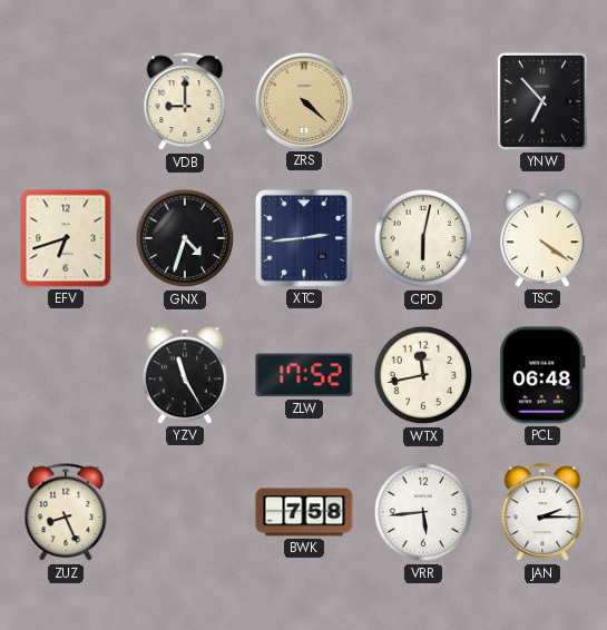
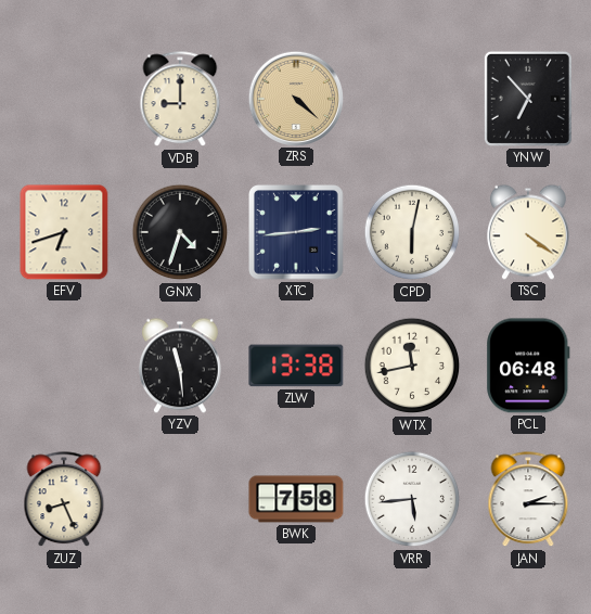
YZV: 11:25 -> 11:29 (180, 366)
ZLW: 17:52 -> 13:38 (296, 366)
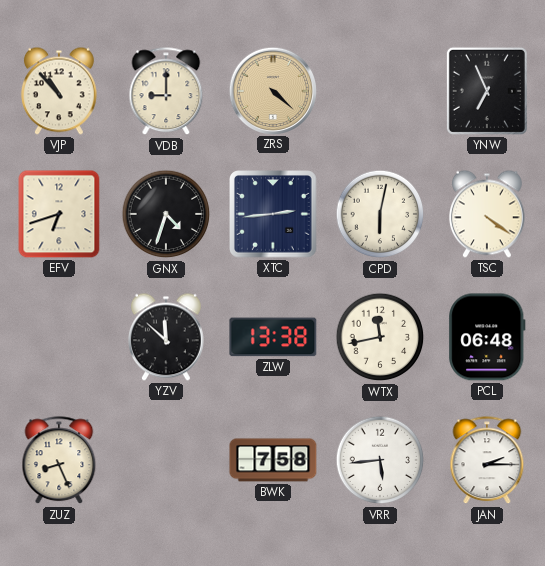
VJP: none -> 10:53 (59, 91)
YNW: 6:53 -> 6:56 (487, 91)
YZV: 11:29 -> 11:52 (166, 337)
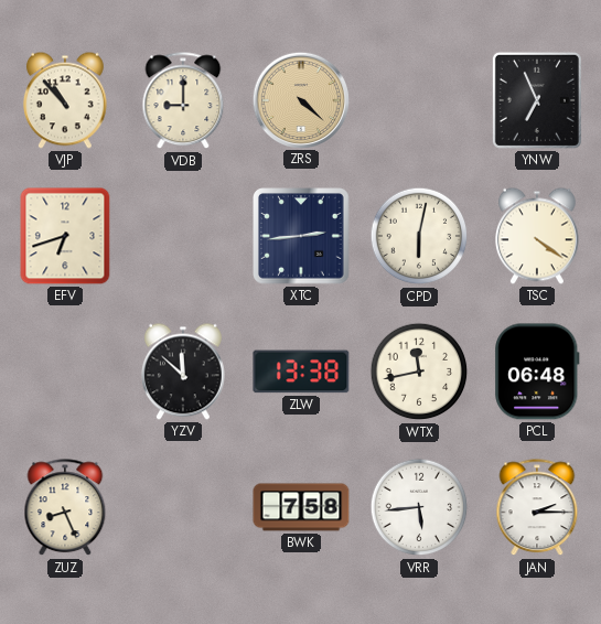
GNX: 4:33 -> none (166, 214)
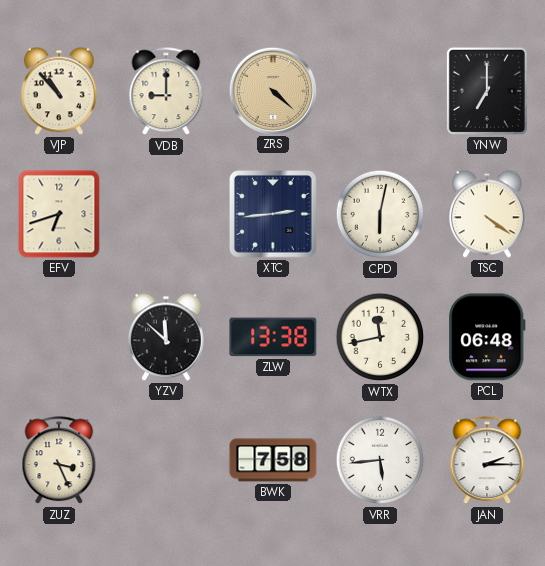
YNW: 6:56 -> 7:00 (487, 91)
ZUZ: 8:26 -> 3:26 (59, 461)
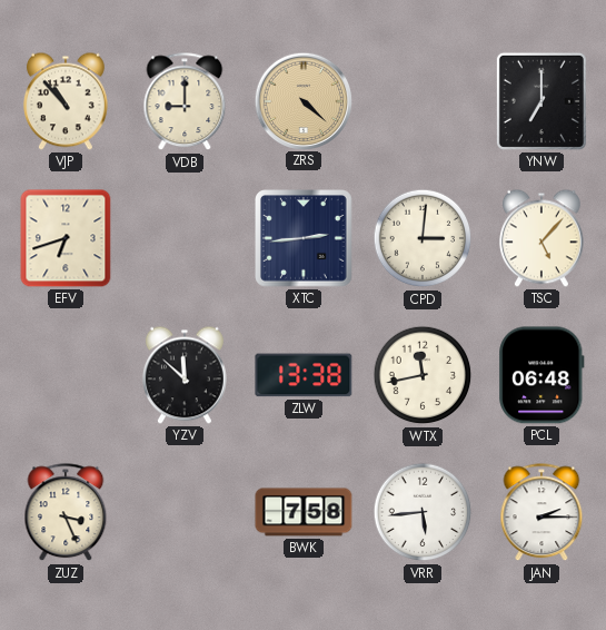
CPD: 6:02 -> 3:01 (423, 238)
TSC: 4:21 -> 5:07 (542, 238)
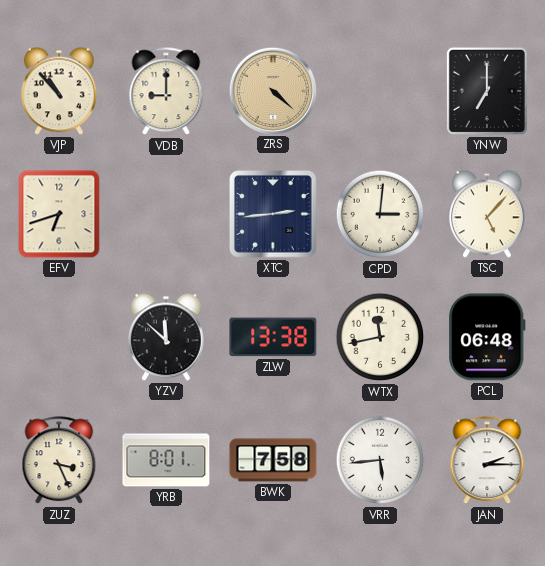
YRB: none -> 8:01 (166, 460)
